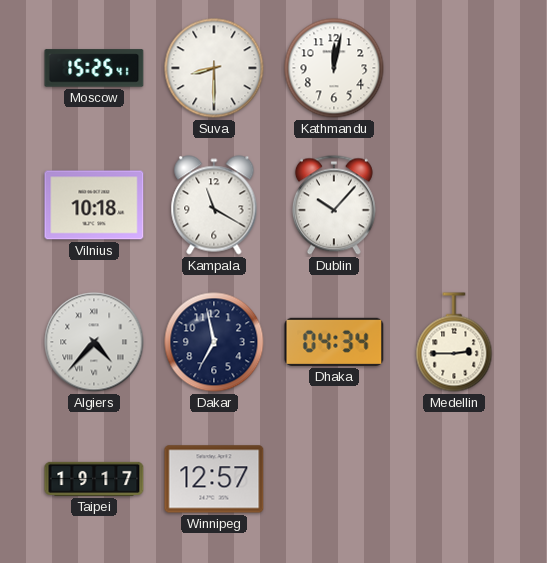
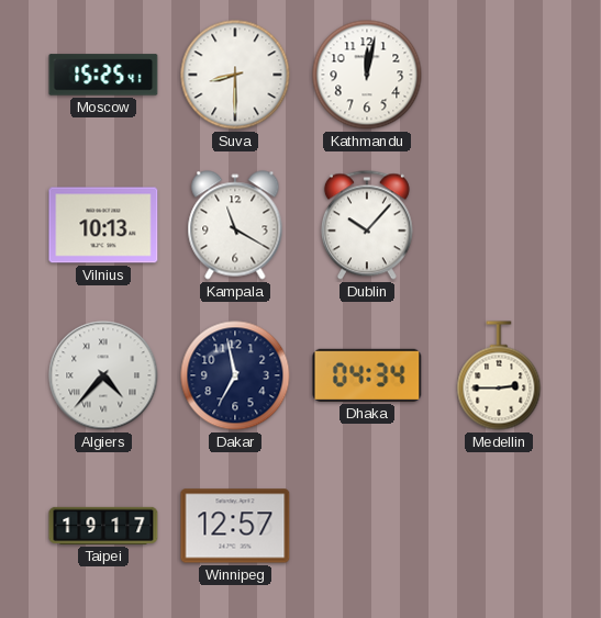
Vilnius: 10:18 -> 10:13 (103, 225)
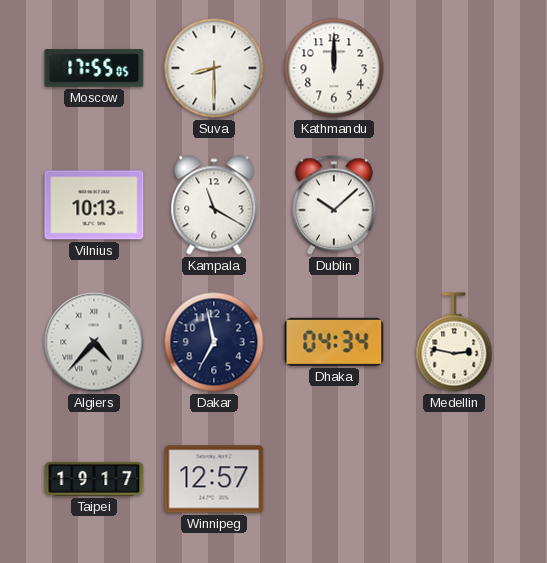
Moscow: 15:25 -> 17:55 (94, 68)
Kathmandu: 12:02 -> 12:00 (334, 68)
Dublin: 10:07 -> 10:08 (334, 205)
Medellin: 2:45 -> 2:47 (454, 342)
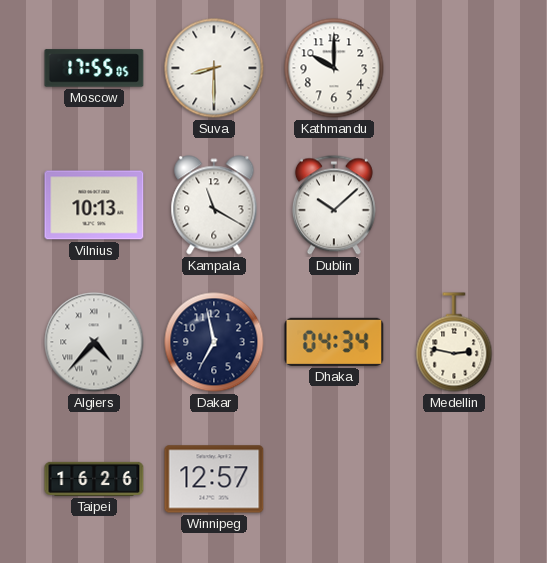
Kathmandu: 12:00 -> 10:00 (334, 68)
Taipei: 19:17 -> 16:26 (94, 479)
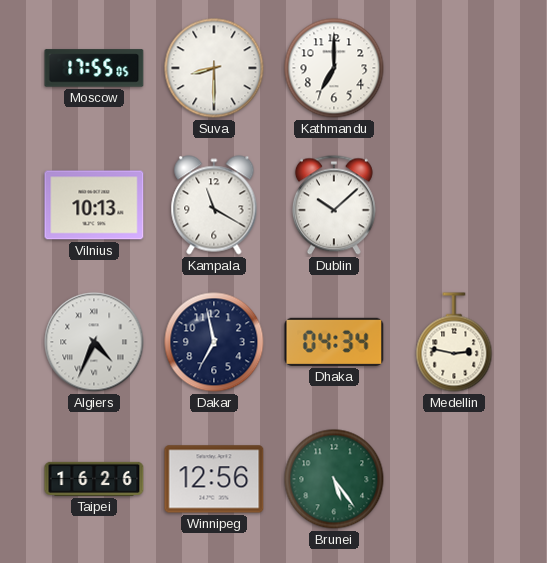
Kathmandu: 10:00 -> 7:00 (334, 68)
Algiers: 4:37 -> 4:34 (94, 342)
Winnipeg: 12:57 -> 12:56 (214, 479)
Brunei: none -> 5:24 (334, 479)
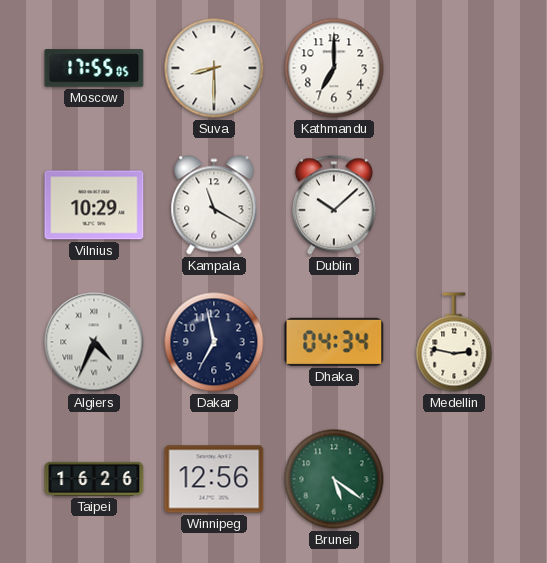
Vilnius: 10:13 -> 10:29 (94, 205)
Brunei: 5:24 -> 5:21 (334, 479)
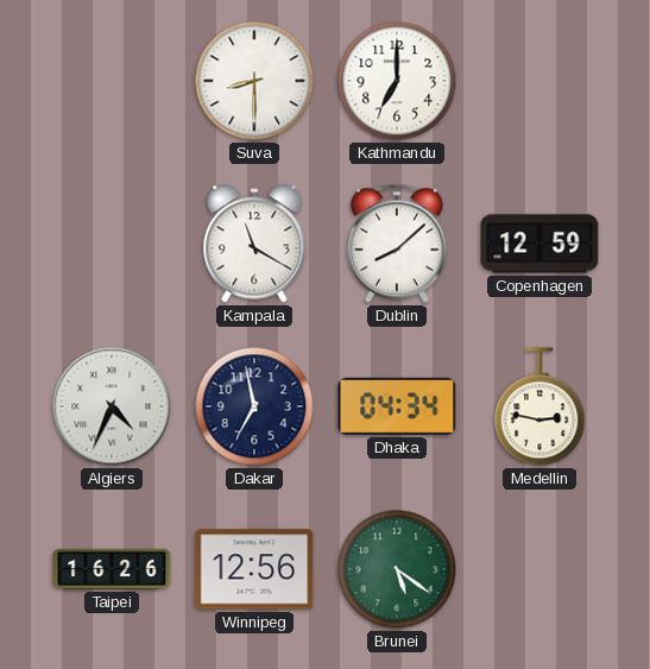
Moscow: 17:55 -> none (94, 68)
Vilnius: 10:29 -> none (94, 205)
Dublin: 10:08 -> 8:08 (397, 244)
Copenhagen: none -> 12:59 (539, 244)
